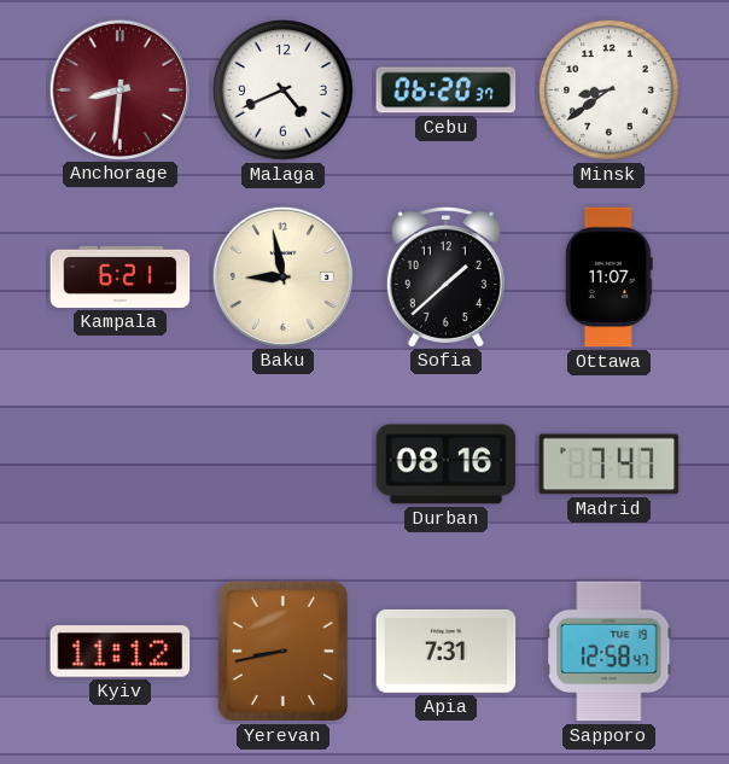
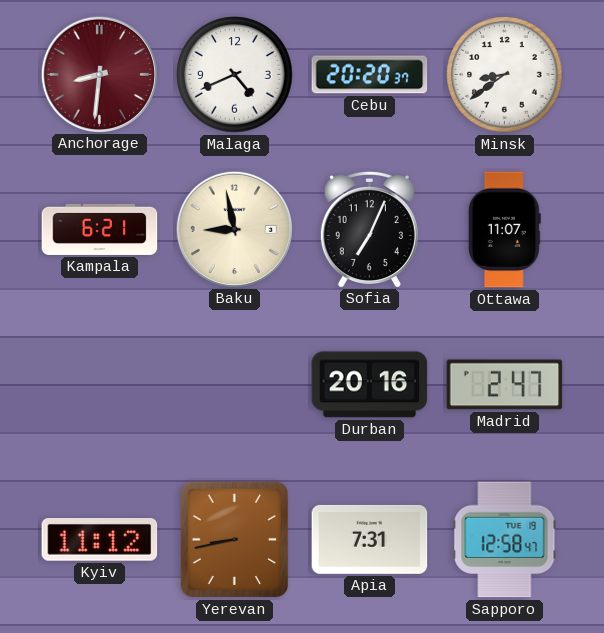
Cebu: 06:20 -> 20:20 (370, 75)
Sofia: 1:38 -> 7:04 (369, 229)
Durban: 08:16 -> 20:16 (370, 385)
Madrid: 7:47 -> 2:47 (505, 385)
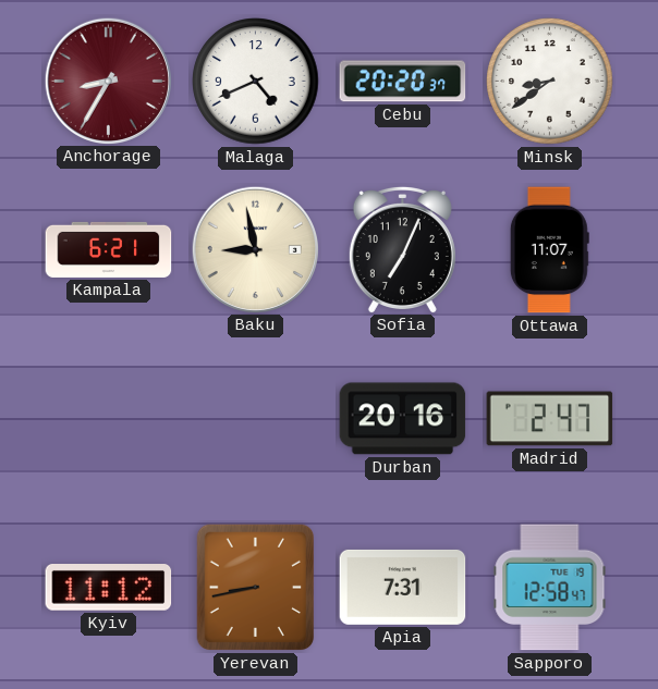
Anchorage: 8:31 -> 8:35 (108, 81)
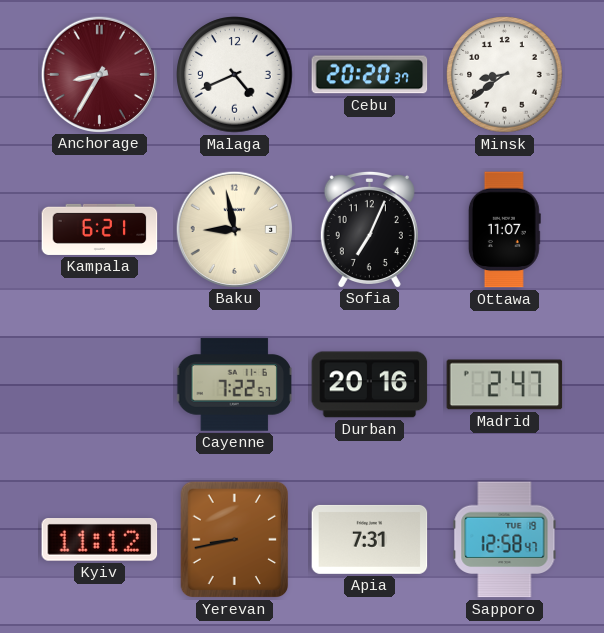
Cayenne: none -> 7:22 (234, 385)
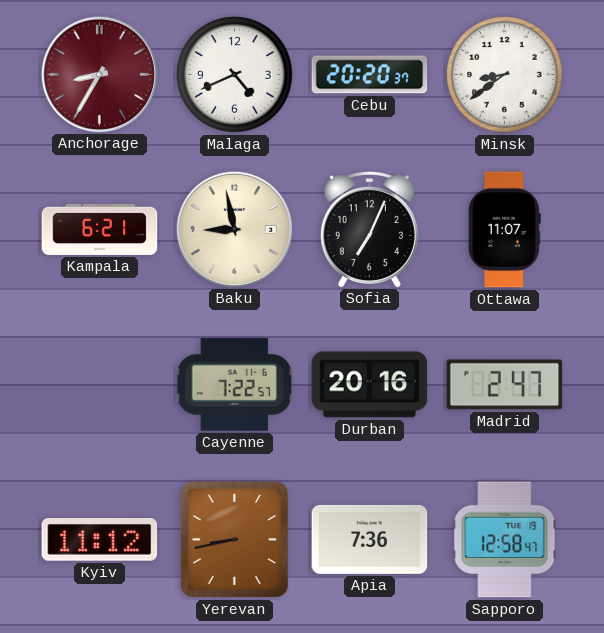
Apia: 7:31 -> 7:36 (370, 539)
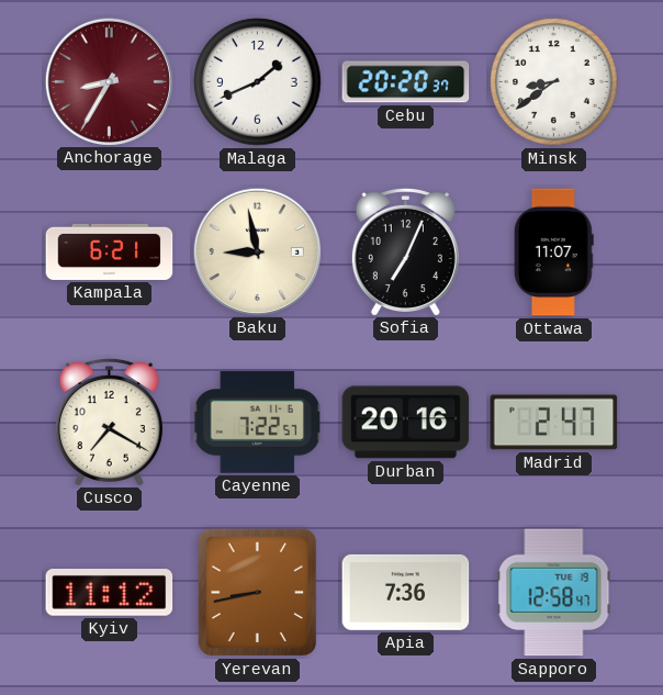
Malaga: 4:41 -> 1:41 (258, 82)
Cusco: none -> 7:20 (109, 422)
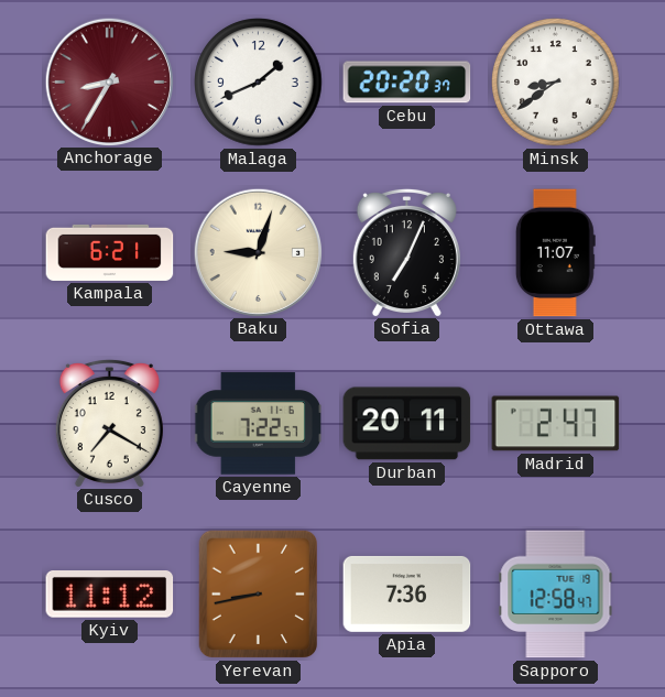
Baku: 8:58 -> 9:03 (258, 252)
Durban: 20:16 -> 20:11 (407, 424)
